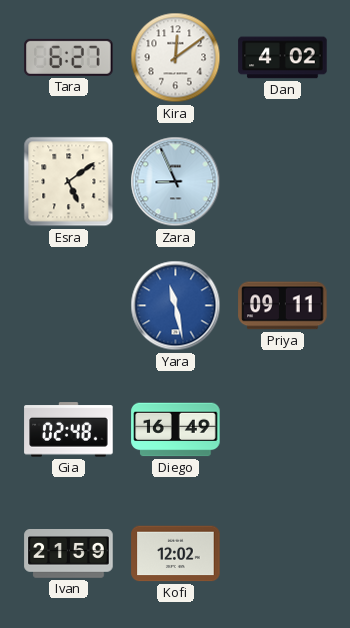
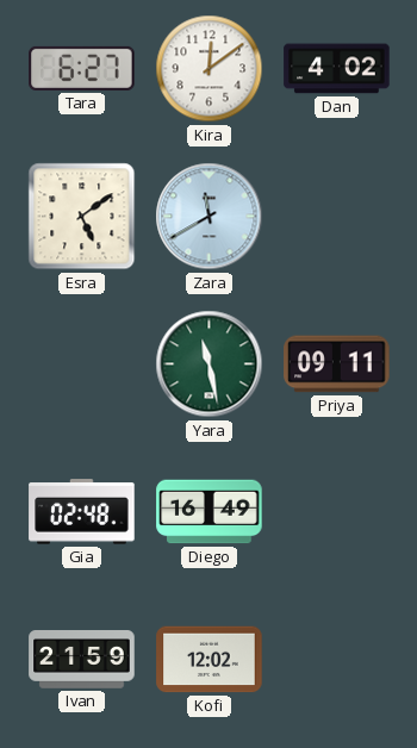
Zara: 8:56 -> 11:40 (210, 217)
Yara dial: blue -> green (210, 364)
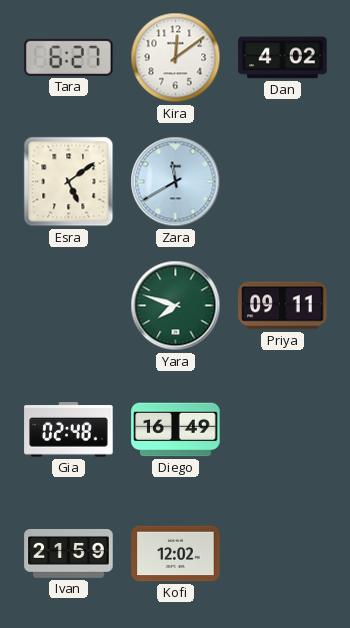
Yara: 11:28 -> 7:48 (176, 306)
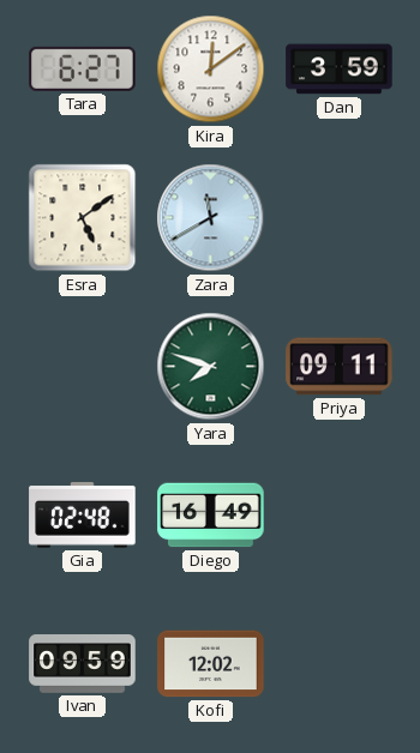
Dan: 4:02 -> 3:59 (340, 70)
Ivan: 21:59 -> 09:59 (83, 664)
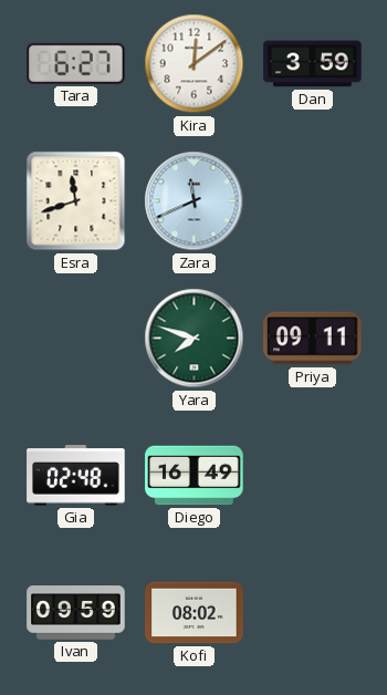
Esra: 5:09 -> 11:42 (76, 201)
Zara: 11:40 -> 11:41 (195, 201)
Kofi: 12:02 -> 08:02 (195, 613)
